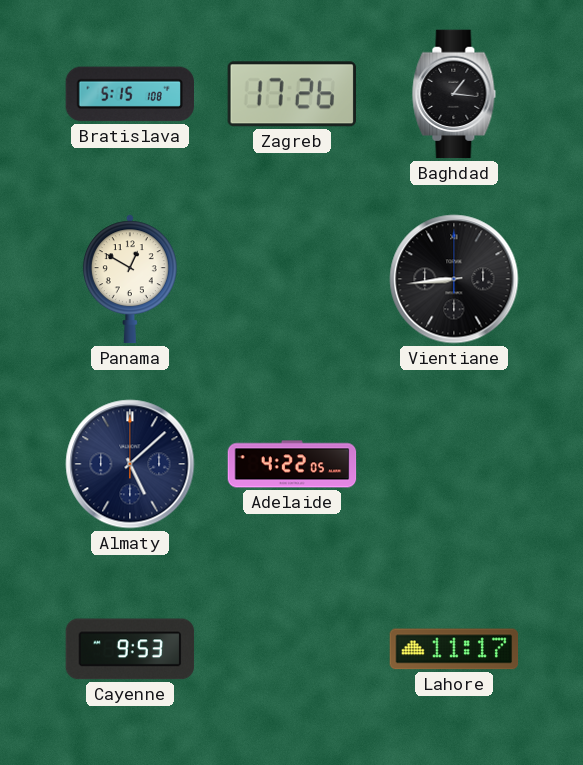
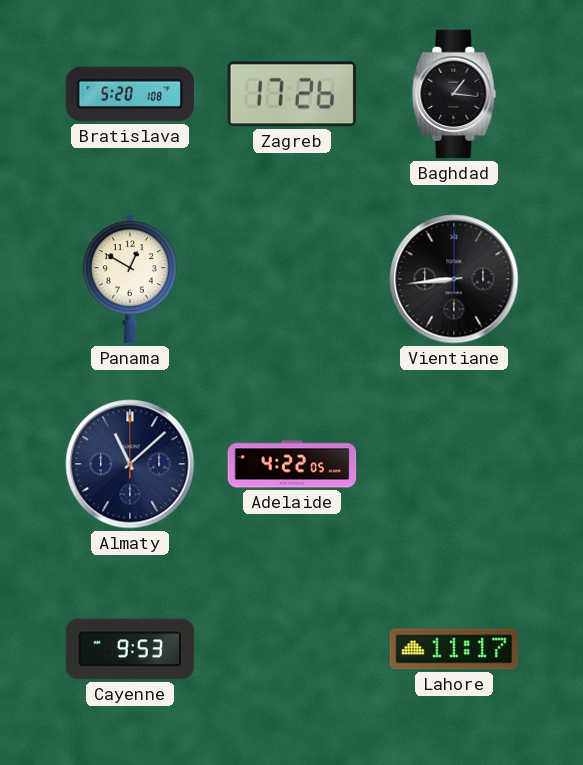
Bratislava: 5:15 -> 5:20 (129, 94)
Almaty: 5:08 -> 11:08 (130, 464)
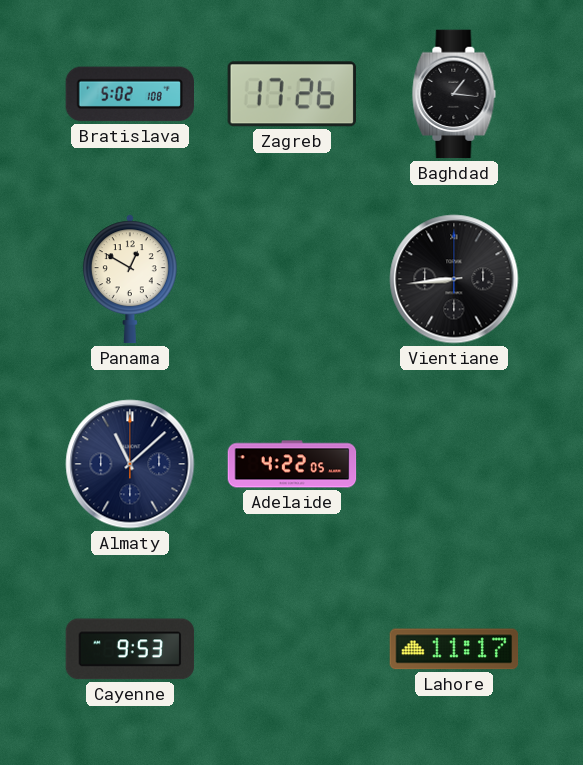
Bratislava: 5:20 -> 5:02 (129, 94)
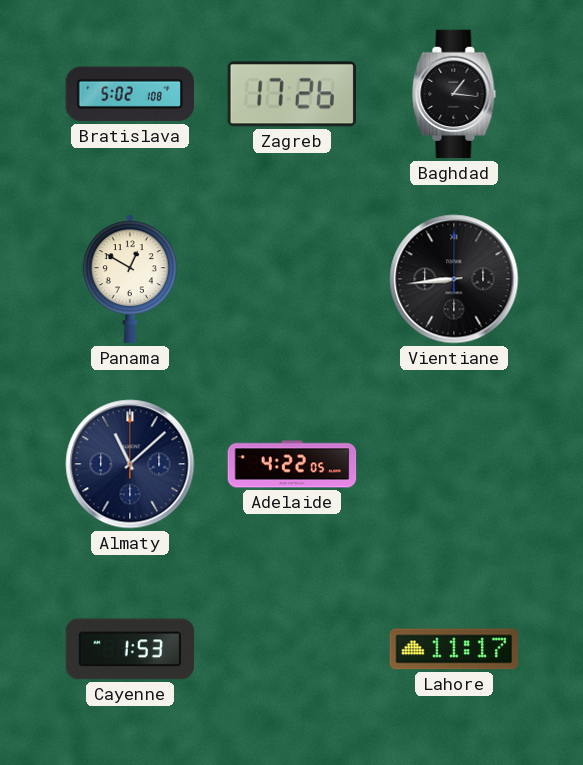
Cayenne: 9:53 -> 1:53 (130, 649)
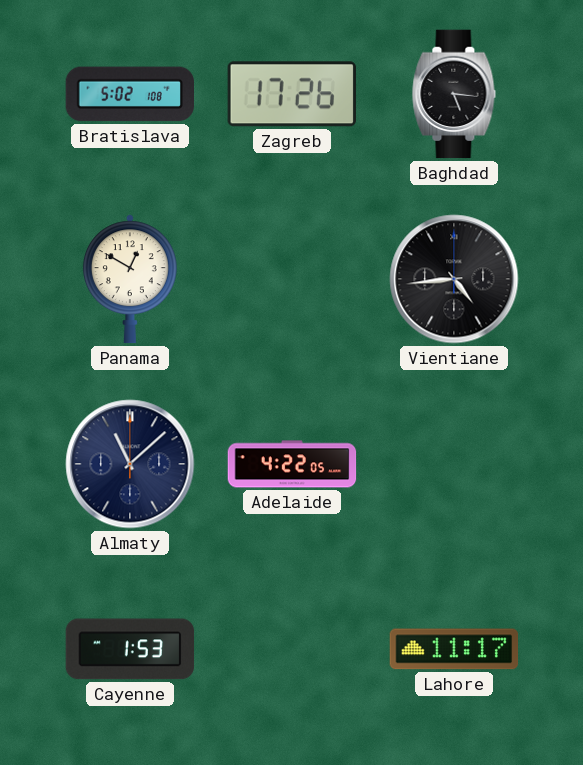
Baghdad: 1:16 -> 5:16 (454, 94)
Vientiane: 8:44 -> 4:44 (454, 279)
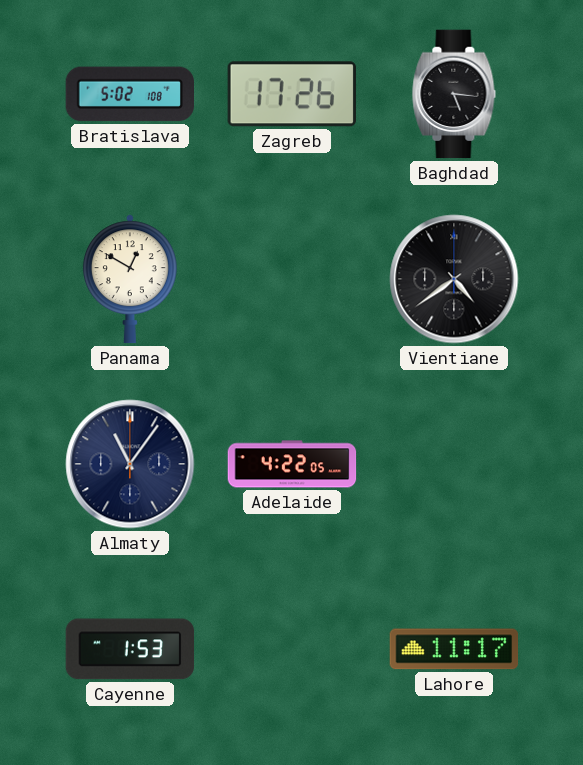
Vientiane: 4:44 -> 4:39 (454, 279)
Almaty: 11:08 -> 11:06 (130, 464)
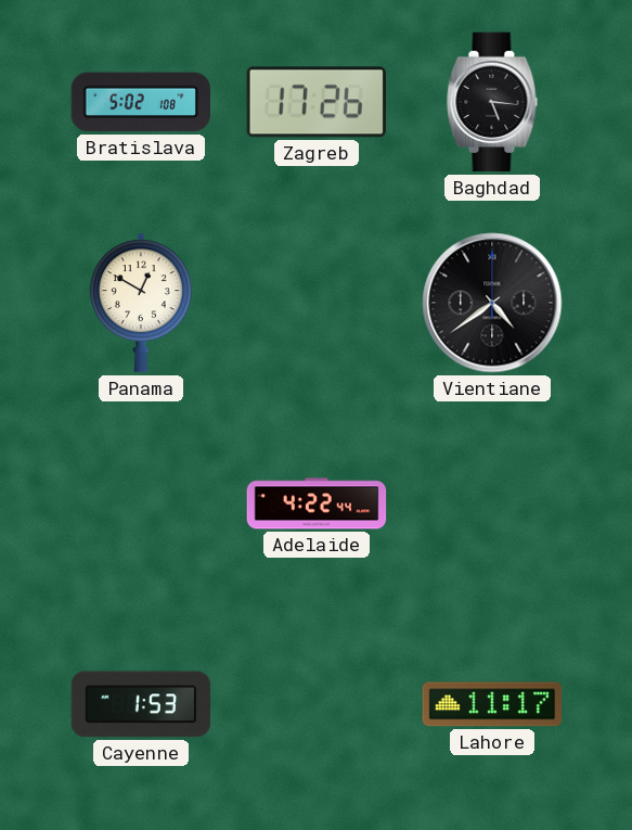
Almaty: 11:06 -> none (130, 464)
Adelaide: 4:22:05 -> 4:22:44 (317, 503)
